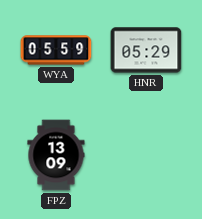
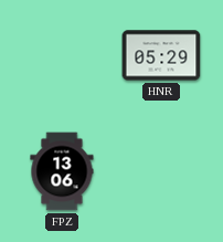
WYA: 05:59 -> none (56, 50)
FPZ: 13:09 -> 13:06 (62, 171)
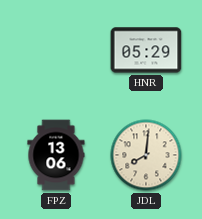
JDL: none -> 8:01 (146, 155)
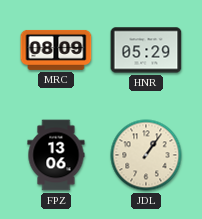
MRC: none -> 08:09 (56, 50)
JDL: 8:01 -> 1:06 (146, 155)
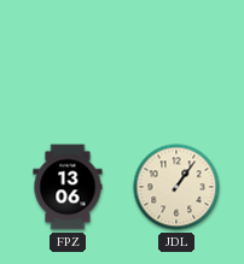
MRC: 08:09 -> none (56, 50)
HNR: 05:29 -> none (146, 50)
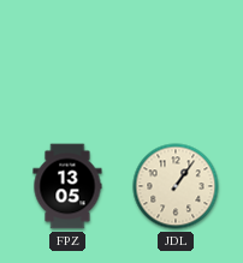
FPZ: 13:06 -> 13:05 (67, 186)
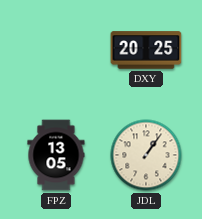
DXY: none -> 20:25 (146, 50)
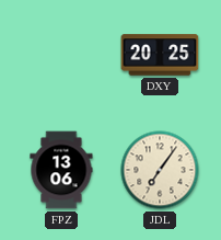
FPZ: 13:05 -> 13:06 (61, 170)
JDL: 1:06 -> 7:06 (160, 170)
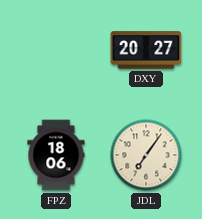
DXY: 20:25 -> 20:27 (146, 50)
FPZ: 13:06 -> 18:06 (56, 155)
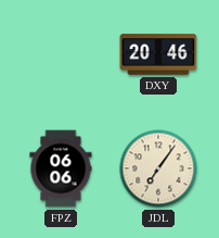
DXY: 20:27 -> 20:46 (158, 54)
FPZ: 18:06 -> 06:06 (61, 168)
